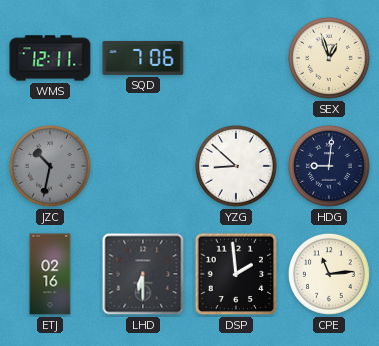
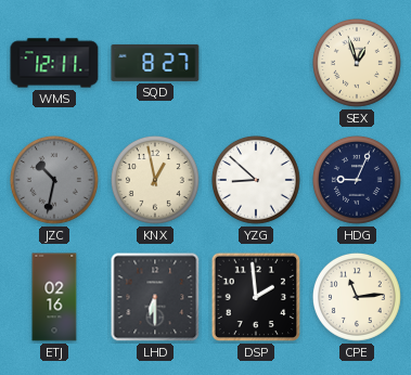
SQD: 7:06 -> 8:27 (155, 63)
KNX: none -> 12:58 (155, 180)
HDG: 9:01 -> 9:04 (357, 180)
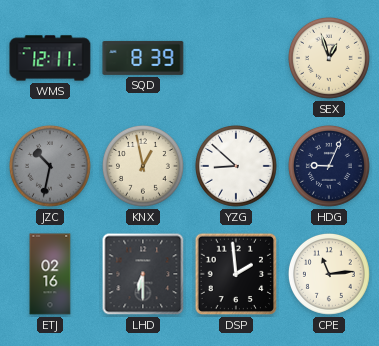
SQD: 8:27 -> 8:39 (143, 58)
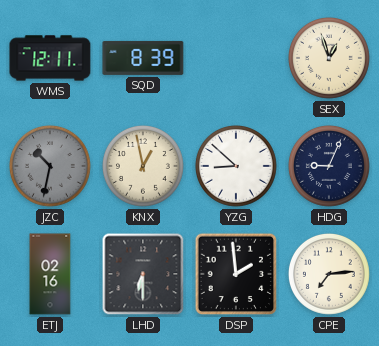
CPE: 11:14 -> 7:14 (329, 274)
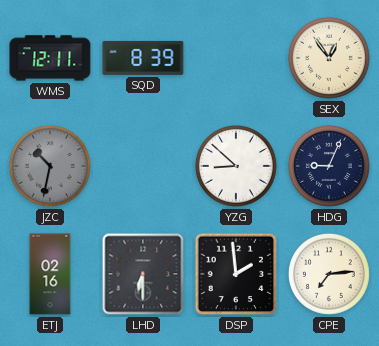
SEX: 12:57 -> 12:54 (329, 58)
KNX: 12:58 -> none (143, 166)
